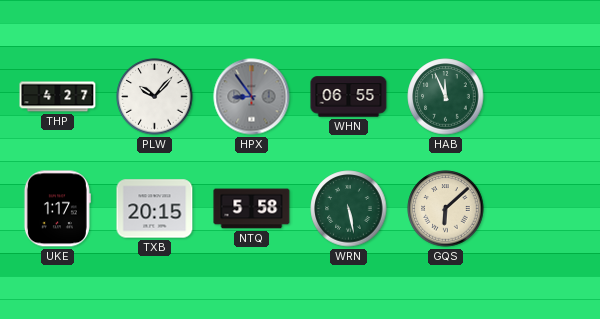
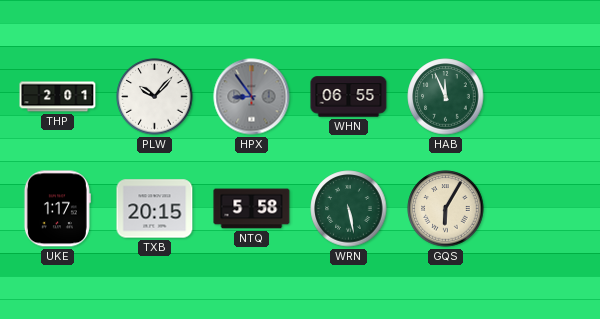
THP: 4:27 -> 2:01 (58, 97)
GQS: 6:08 -> 6:05 (446, 209)
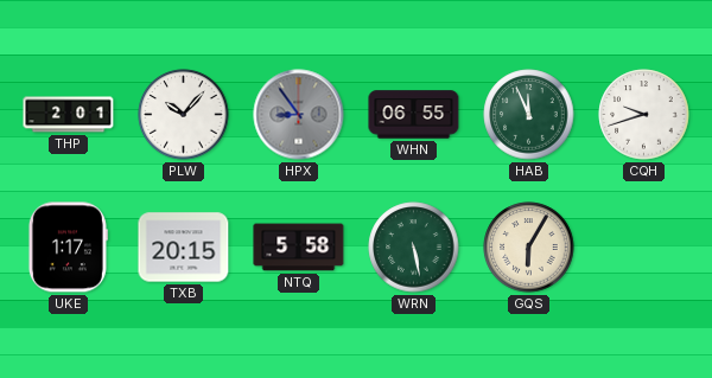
CQH: none -> 9:42 (644, 115)
